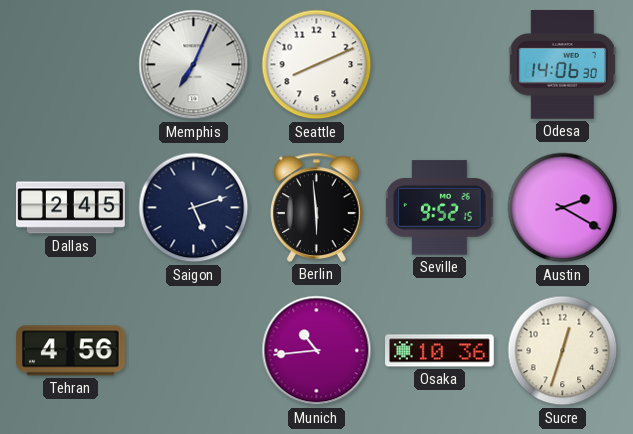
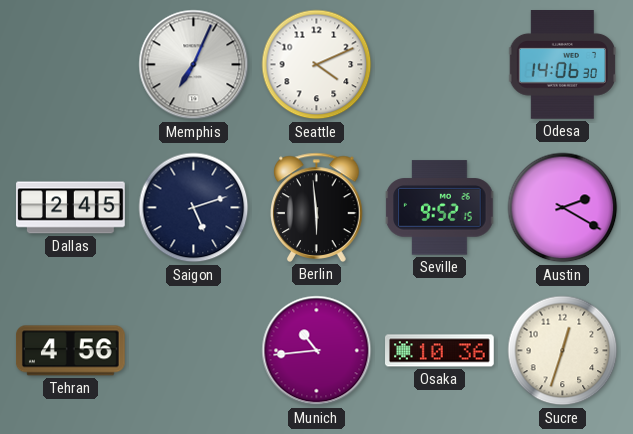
Seattle: 8:11 -> 4:11 (317, 65)
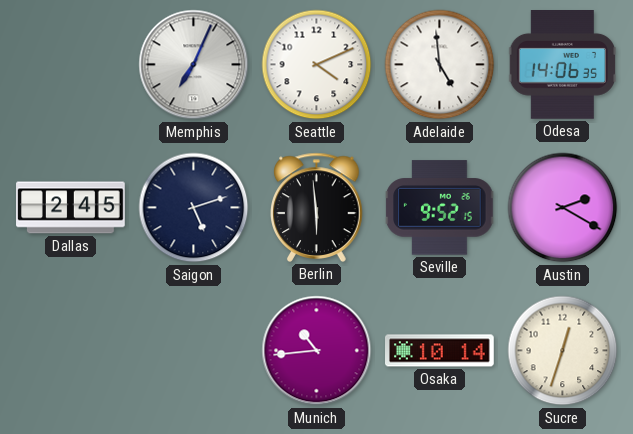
Adelaide: none -> 4:59 (440, 65)
Odesa: 14:06:30 -> 14:06:35 (562, 65)
Tehran: 4:56 -> none (71, 351)
Osaka: 10:36 -> 10:14 (440, 351)
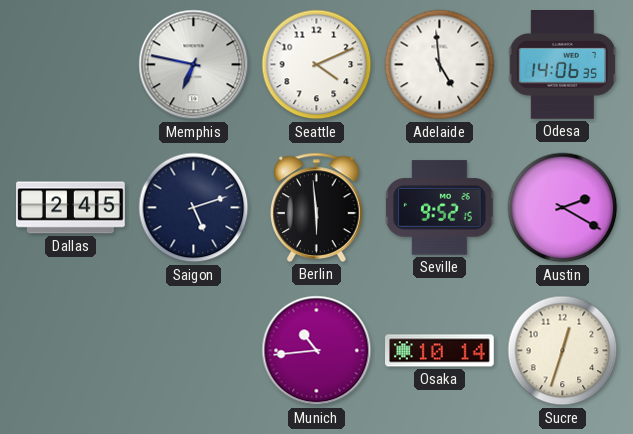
Memphis: 7:04 -> 6:47 (194, 65)
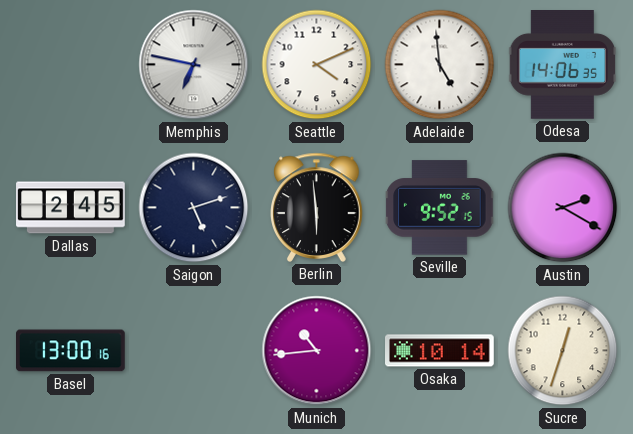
Basel: none -> 13:00 (71, 351)
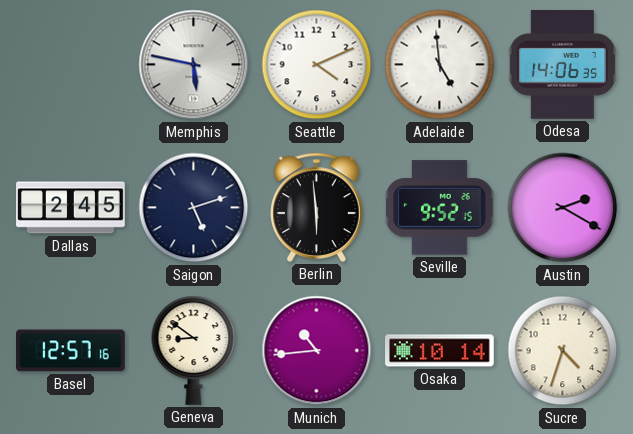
Memphis: 6:47 -> 5:47 (194, 65)
Basel: 13:00 -> 12:57 (71, 351)
Geneva: none -> 8:51 (194, 350)
Sucre: 12:33 -> 4:33 (563, 351)
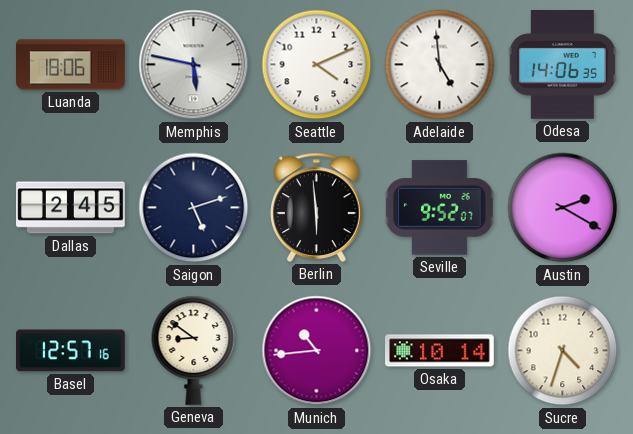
Luanda: none -> 18:06 (71, 65)
Seville: 9:52:15 -> 9:52:07 (440, 208)
